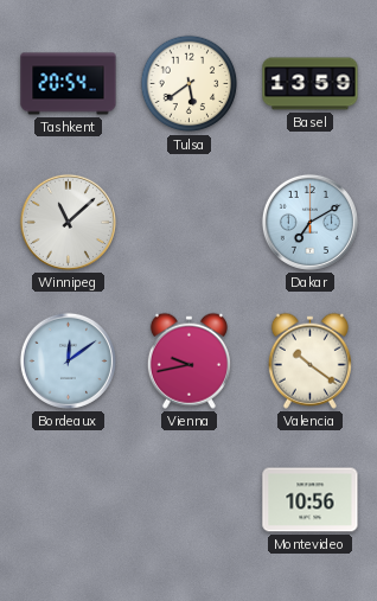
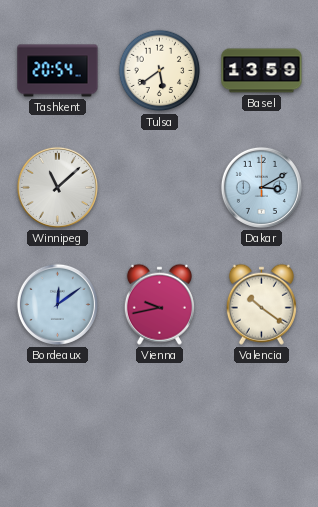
Dakar: 7:10 -> 3:10 (261, 187)
Montevideo: 10:56 -> none (311, 500)
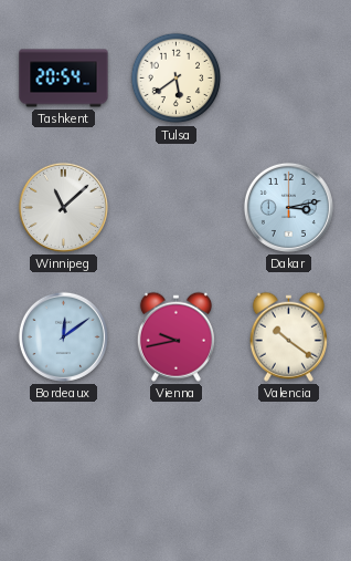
Basel: 13:59 -> none (262, 71)
Dakar: 3:10 -> 3:13 (288, 207)
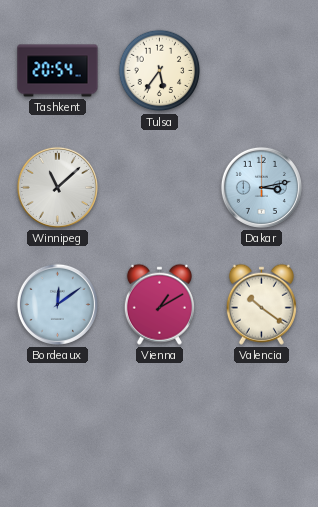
Tulsa: 5:39 -> 5:36 (160, 71)
Vienna: 9:43 -> 1:10 (159, 304)
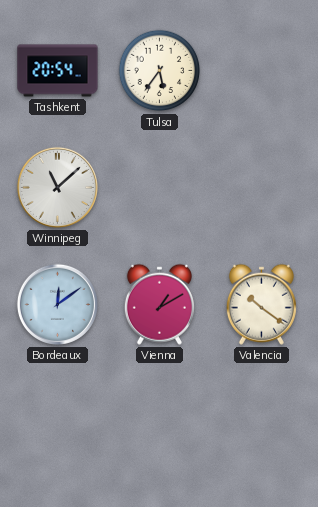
Dakar: 3:13 -> none (261, 187)
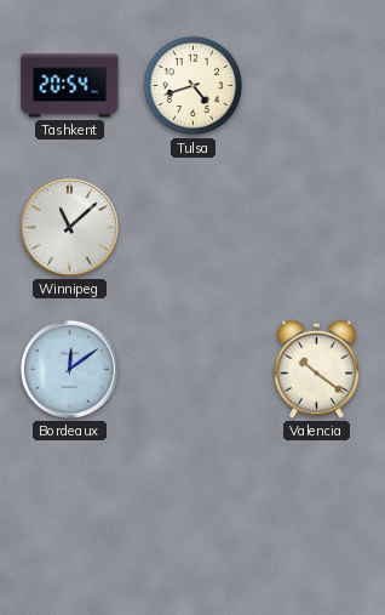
Tulsa: 5:36 -> 4:42 (194, 86)
Vienna: 1:10 -> none (159, 304)
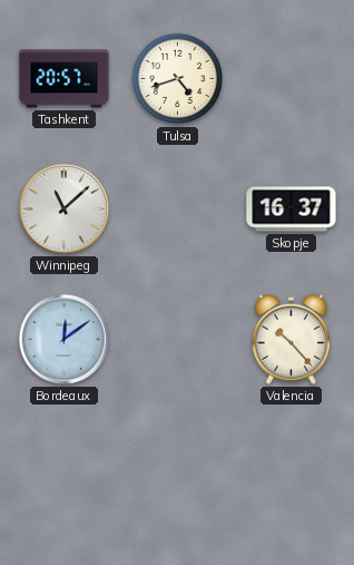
Tashkent: 20:54 -> 20:57 (65, 79)
Skopje: none -> 16:37 (292, 210)
Valencia: 10:21 -> 10:23 (291, 339)
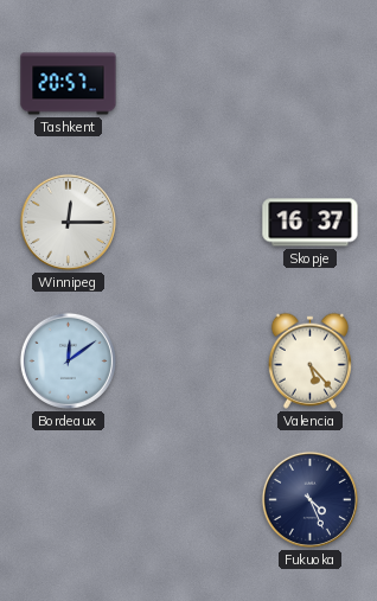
Tulsa: 4:42 -> none (178, 79)
Winnipeg: 11:08 -> 12:15 (68, 222)
Valencia: 10:23 -> 5:23 (309, 360)
Fukuoka: none -> 4:26 (309, 499)
